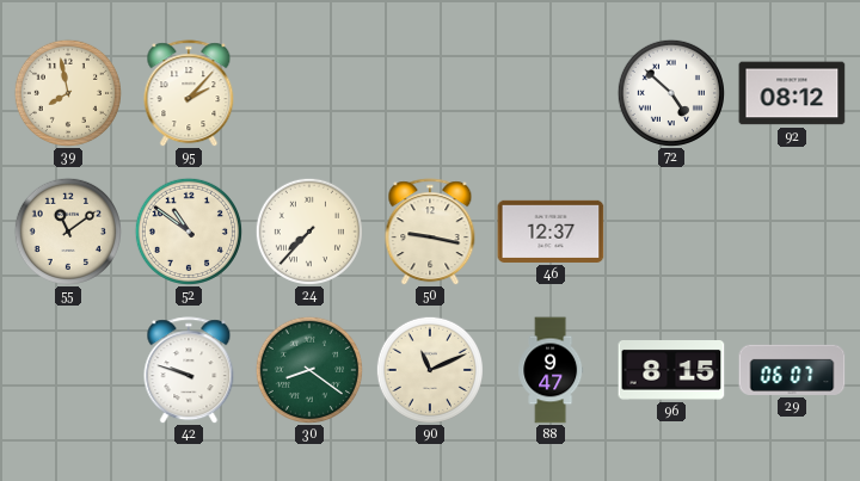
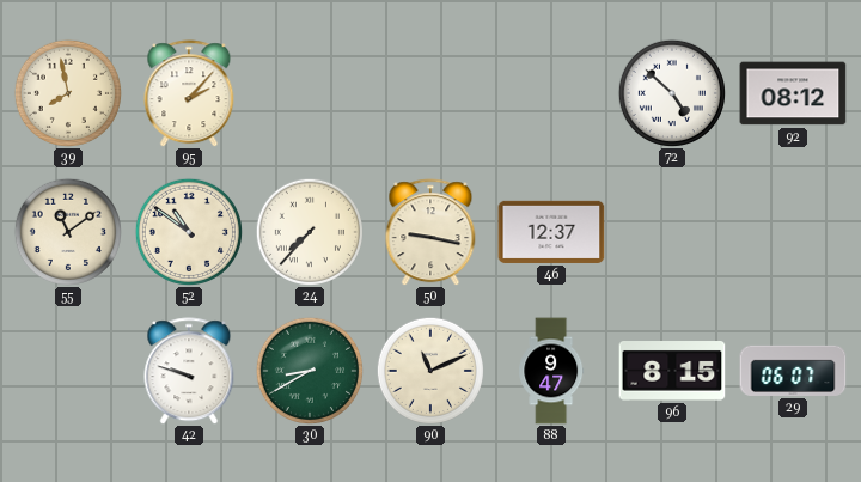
30: 8:21 -> 8:40 (310, 371)
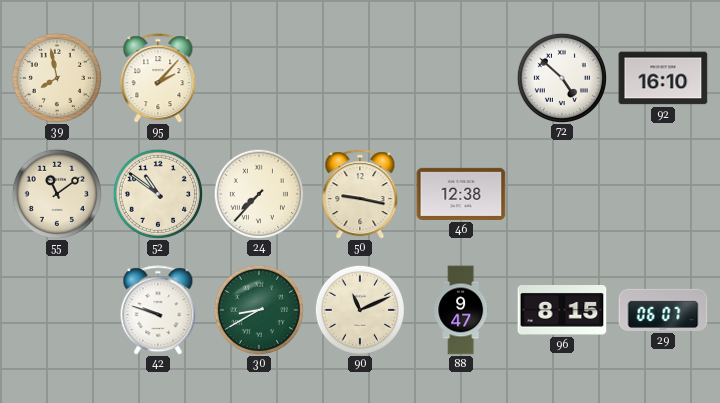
92: 08:12 -> 16:10 (663, 78)
46: 12:37 -> 12:38 (461, 194)
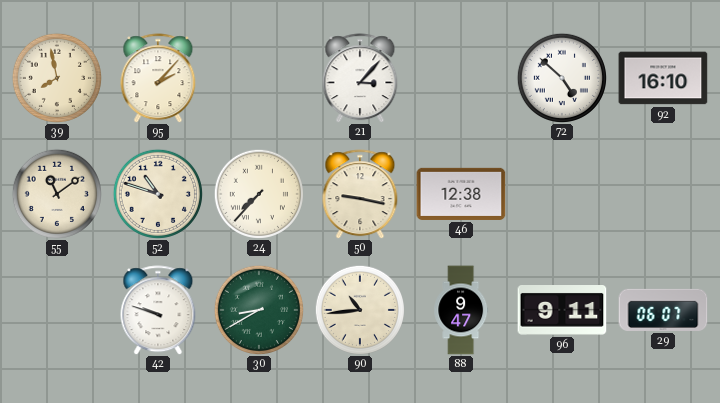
21: none -> 3:07 (360, 78)
52: 10:51 -> 10:48 (158, 194)
90: 11:11 -> 10:44 (360, 310)
96: 8:15 -> 9:11 (562, 311)
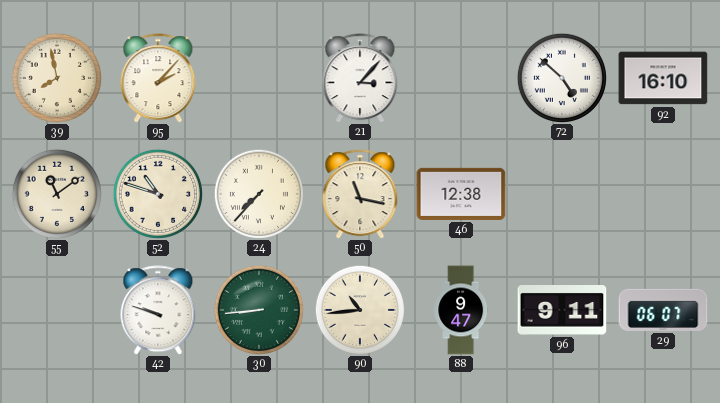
50: 9:17 -> 11:17 (360, 194)
30: 8:40 -> 8:44 (259, 310)
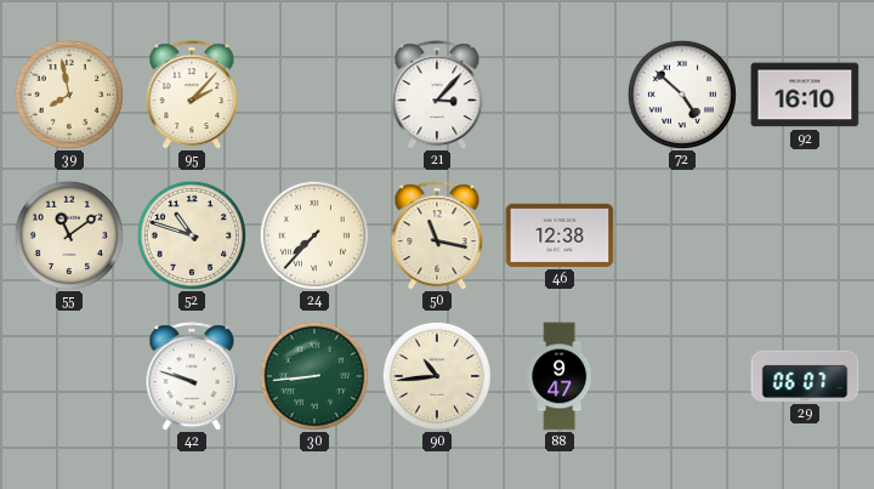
96: 9:11 -> none (562, 311)
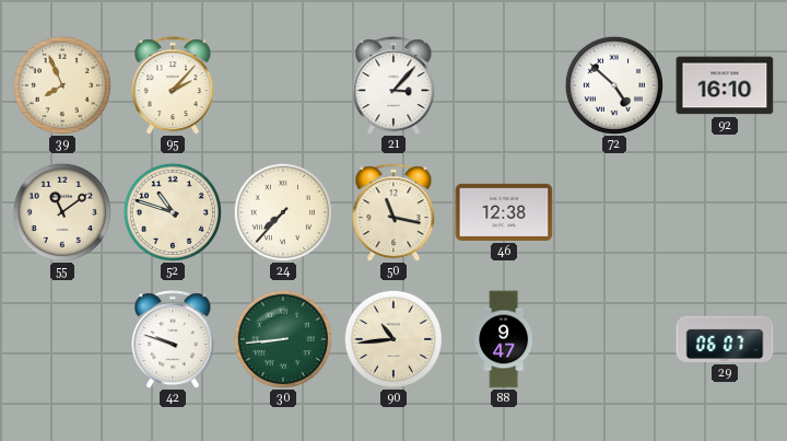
39: 7:58 -> 7:56 (62, 85)
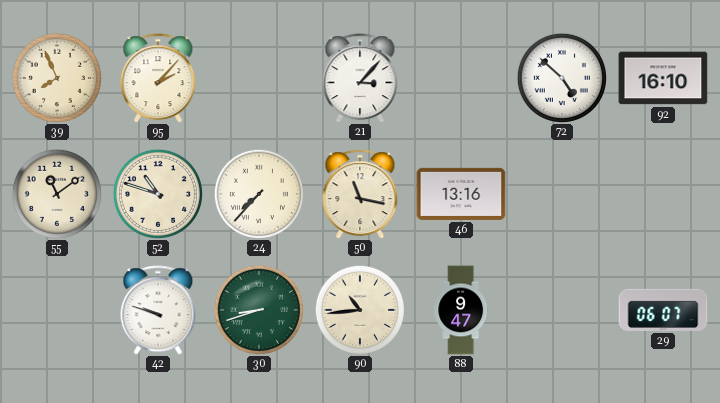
46: 12:38 -> 13:16 (461, 194)
30: 8:44 -> 8:42 (259, 310)
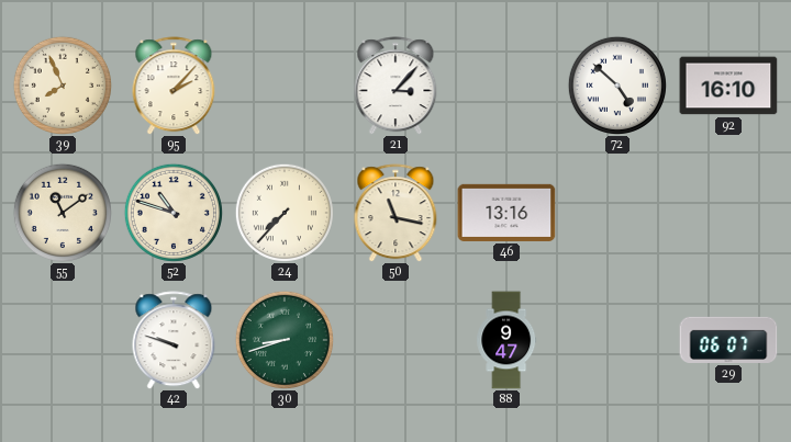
90: 10:44 -> none (360, 310)
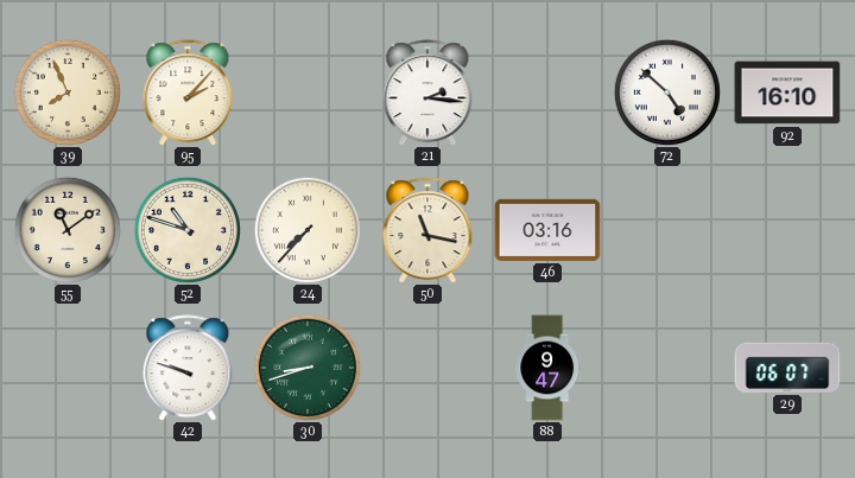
21: 3:07 -> 2:16 (427, 93)
46: 13:16 -> 03:16 (547, 230)
